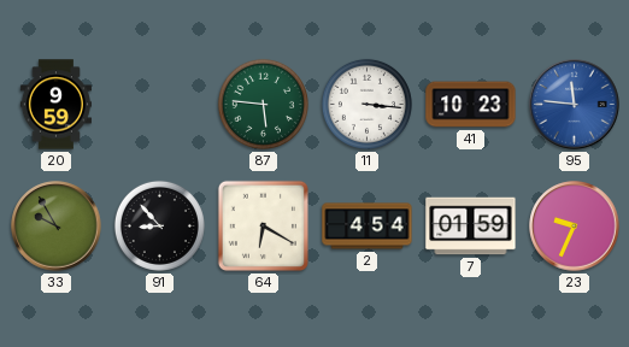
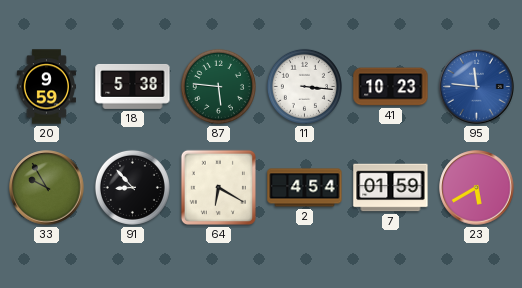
18: none -> 5:38 (133, 87)
23: 9:34 -> 5:40 (477, 188)
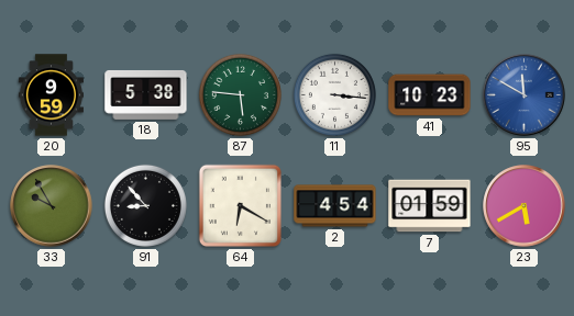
95: 11:46 -> 11:50 (525, 95)
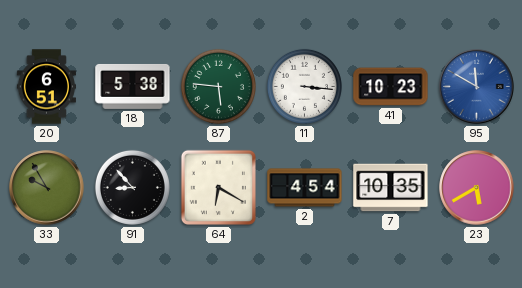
20: 9:59 -> 6:51 (46, 87)
7: 01:59 -> 10:35 (391, 188)
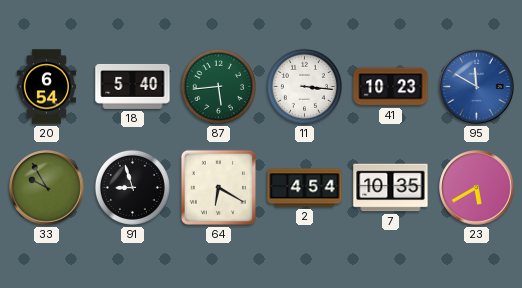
20: 6:51 -> 6:54 (46, 87)
18: 5:38 -> 5:40 (133, 87)
87: 5:46 -> 5:44 (218, 86)
91: 8:53 -> 8:57 (132, 187)
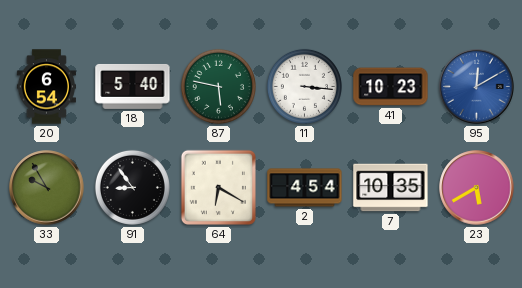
87: 5:44 -> 5:47 (218, 86)
95: 11:50 -> 12:10 (477, 87)
91: 8:57 -> 8:54 (132, 187)
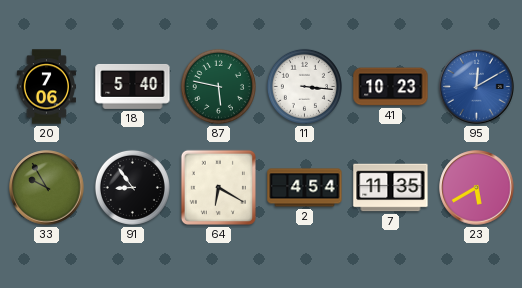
20: 6:54 -> 7:06 (46, 87)
7: 10:35 -> 11:35 (391, 188)
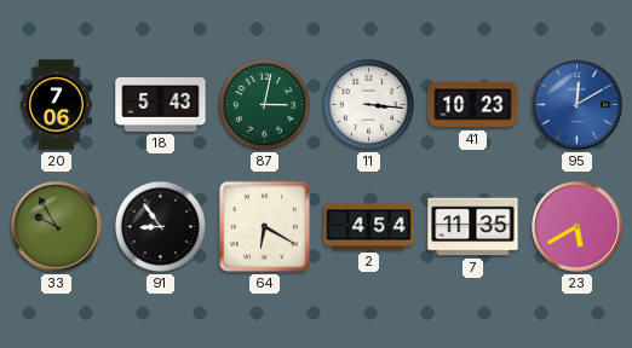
18: 5:40 -> 5:43 (161, 105)
87: 5:47 -> 3:02 (264, 104)
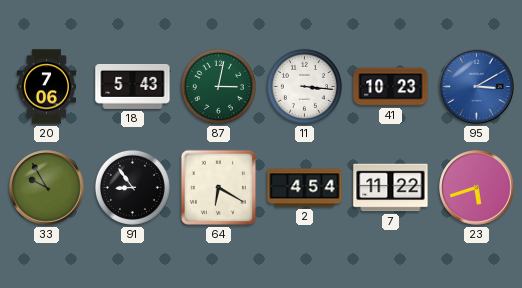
95: 12:10 -> 3:10 (477, 87)
7: 11:35 -> 11:22 (391, 188)
23: 5:40 -> 5:42 (477, 188)
